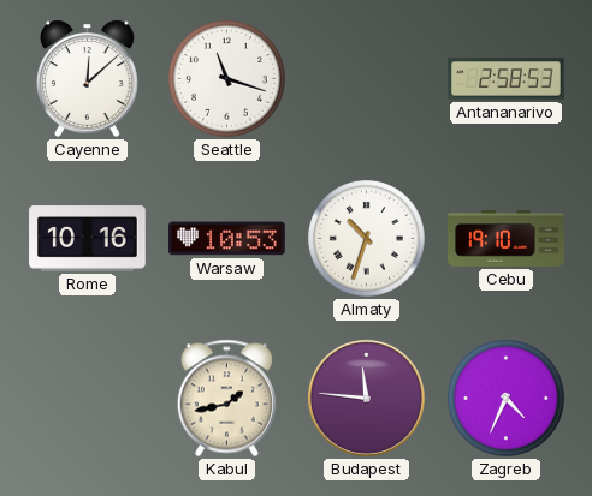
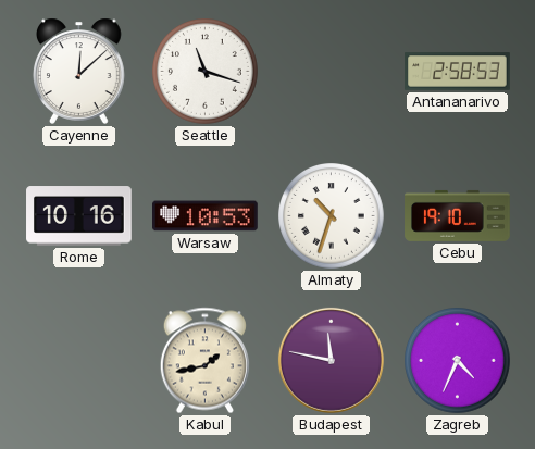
Budapest: 11:46 -> 11:47 (331, 360)
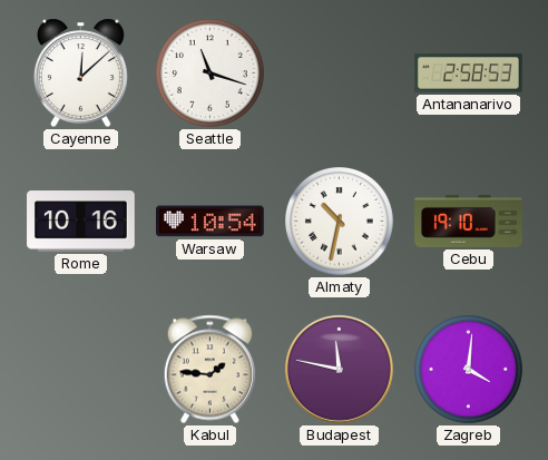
Warsaw: 10:53 -> 10:54 (211, 222)
Almaty: 10:33 -> 10:32 (340, 222)
Kabul: 1:43 -> 1:46 (209, 370)
Zagreb: 4:34 -> 4:01 (469, 370)
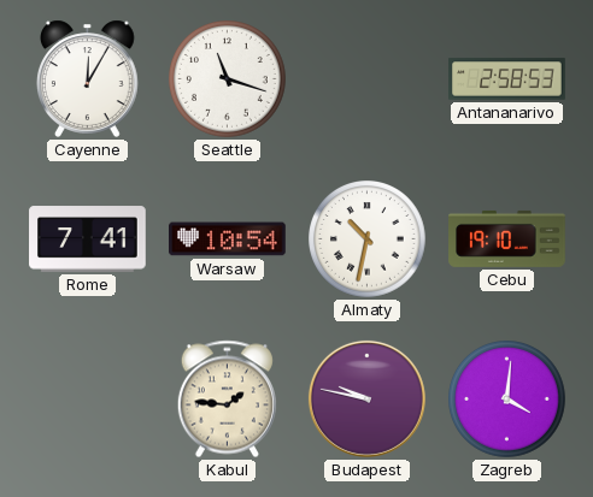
Cayenne: 12:08 -> 12:05 (87, 78)
Rome: 10:16 -> 7:41 (88, 239)
Budapest: 11:47 -> 9:47 (366, 398)
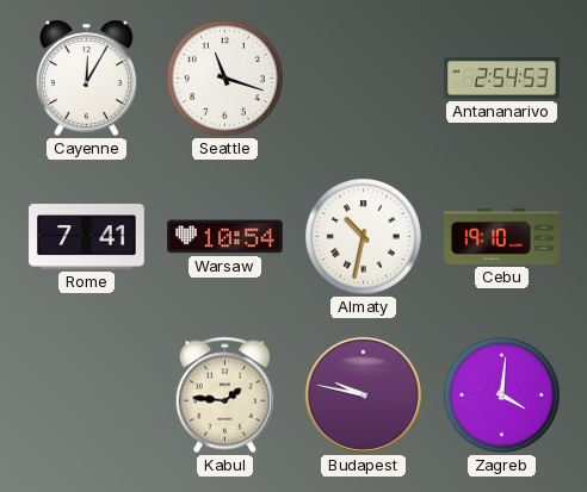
Antananarivo: 2:58 -> 2:54 (502, 79)
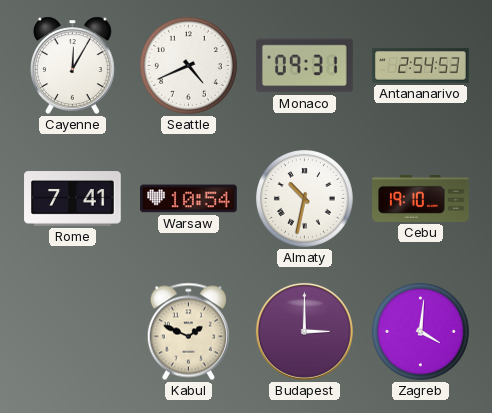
Seattle: 11:18 -> 4:41 (189, 66)
Monaco: none -> 09:31 (304, 66)
Kabul: 1:46 -> 1:49 (188, 332)
Budapest: 9:47 -> 3:00 (304, 331)
